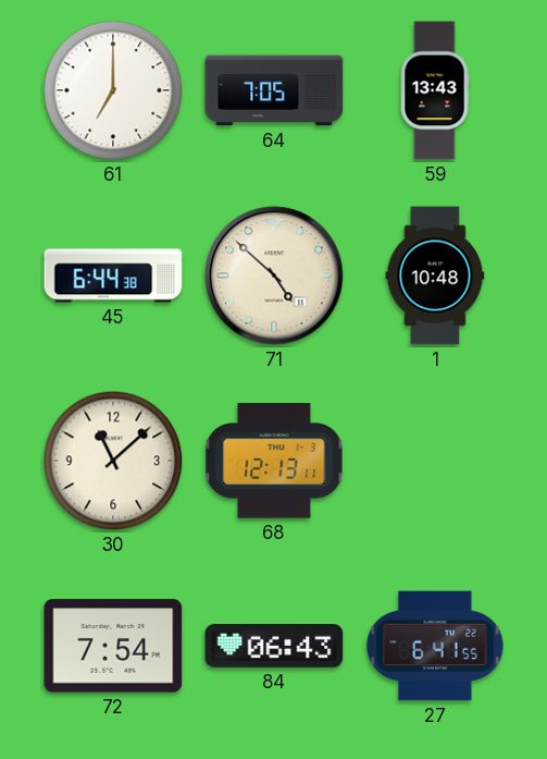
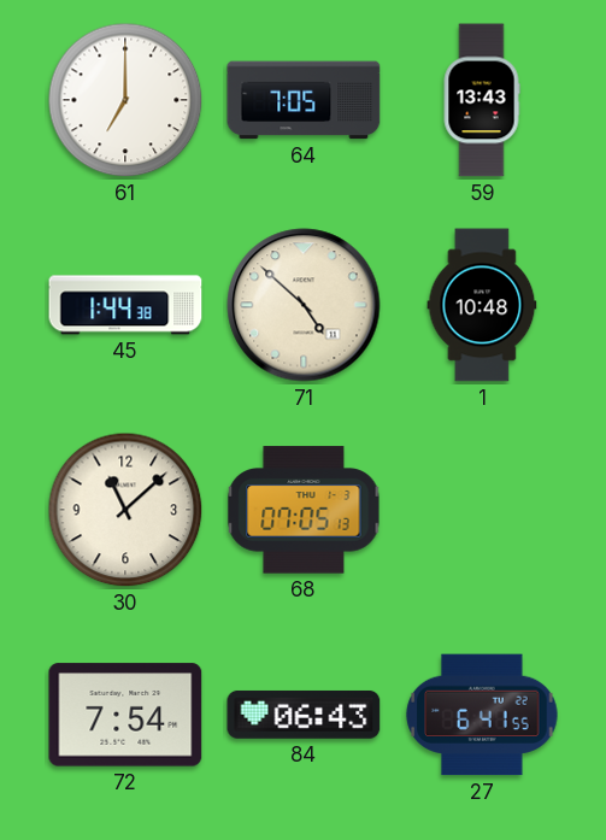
45: 6:44 -> 1:44 (125, 305)
68: 12:13 -> 07:05 (304, 510)
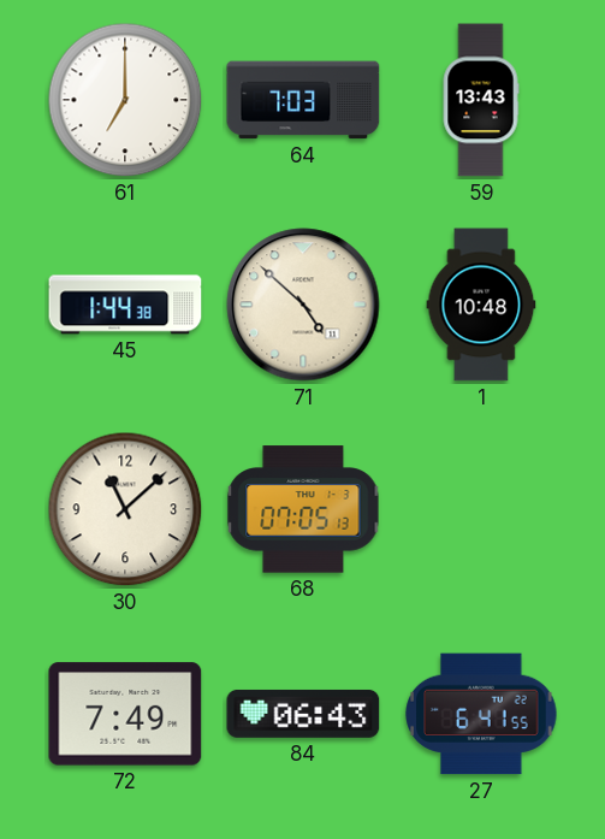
64: 7:05 -> 7:03 (303, 100)
72: 7:54 -> 7:49 (125, 714)
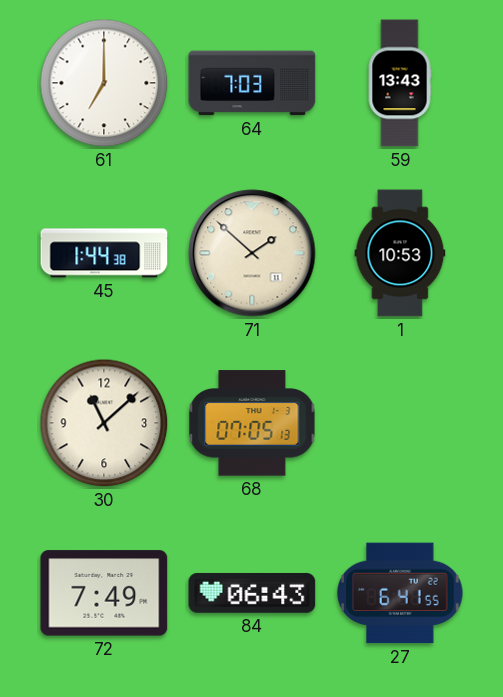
71: 4:52 -> 1:52 (252, 253)
1: 10:48 -> 10:53 (400, 253)
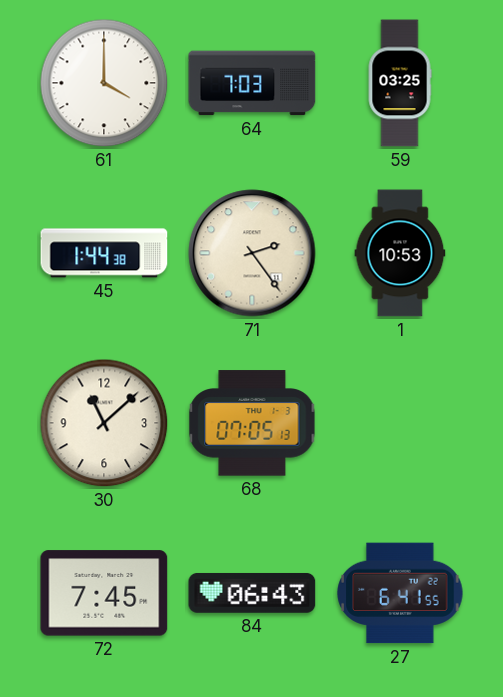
61: 7:00 -> 4:00 (104, 83)
59: 13:43 -> 03:25 (400, 83)
71: 1:52 -> 2:24 (252, 253)
72: 7:49 -> 7:45 (104, 593)
